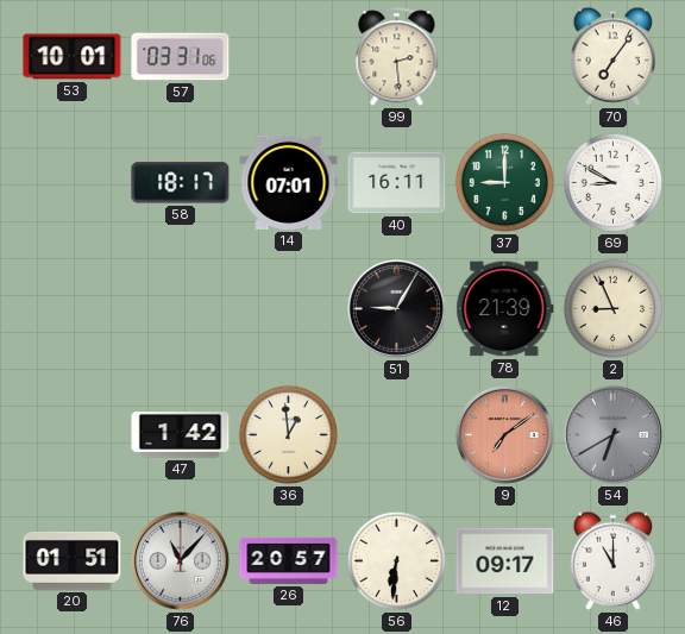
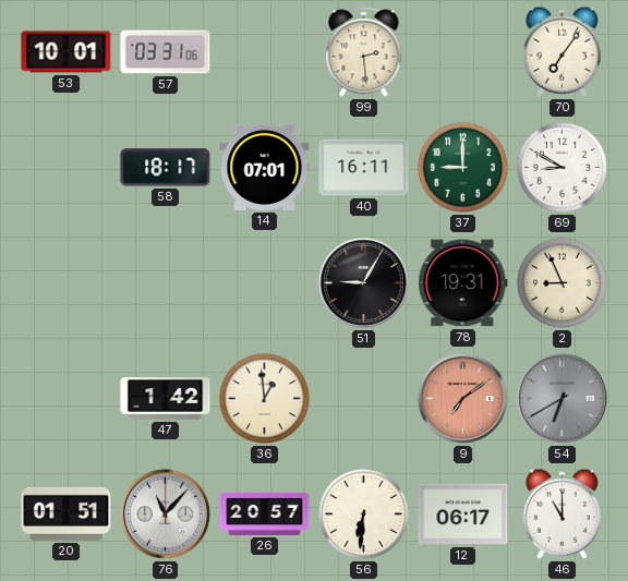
78: 21:39 -> 19:31 (463, 283)
12: 09:17 -> 06:17 (463, 515)
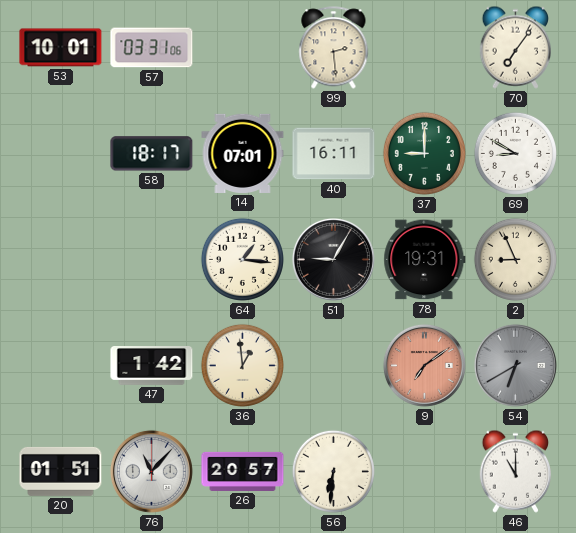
64: none -> 1:16 (242, 259)
12: 06:17 -> none (463, 515)
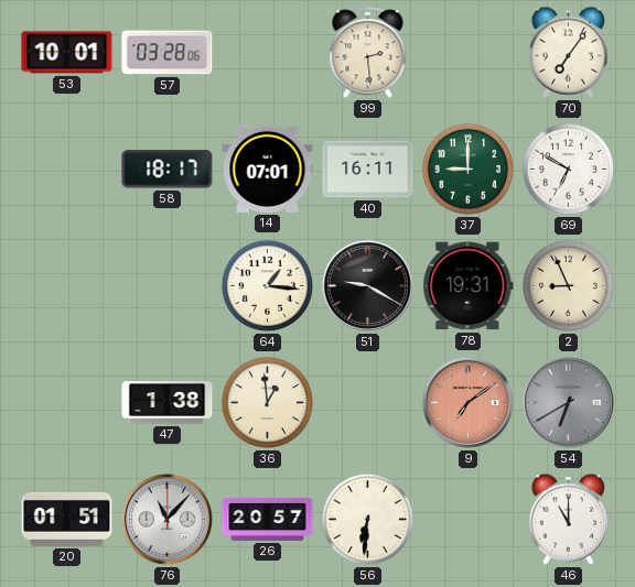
57: 03:31 -> 03:28 (168, 53)
69: 8:50 -> 6:50 (568, 169)
51: 9:05 -> 9:20 (367, 285)
47: 1:42 -> 1:38 (168, 403)
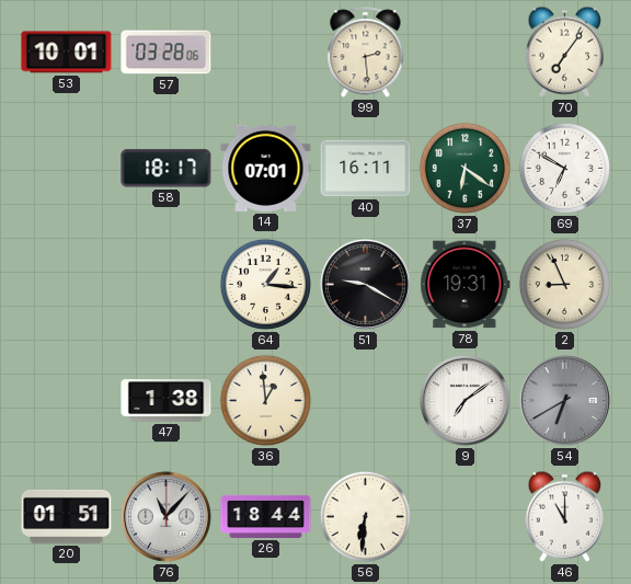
37: 9:00 -> 6:21 (464, 168)
9 dial: salmon -> white (464, 400)
26: 20:57 -> 18:44 (266, 516)
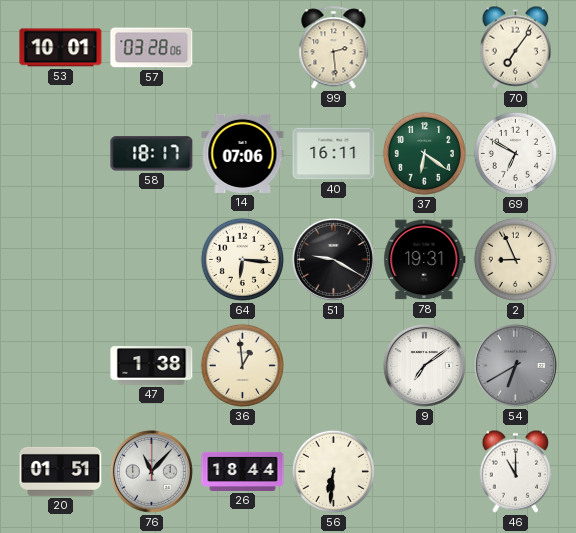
14: 07:01 -> 07:06 (243, 153)
64: 1:16 -> 6:16 (242, 259)
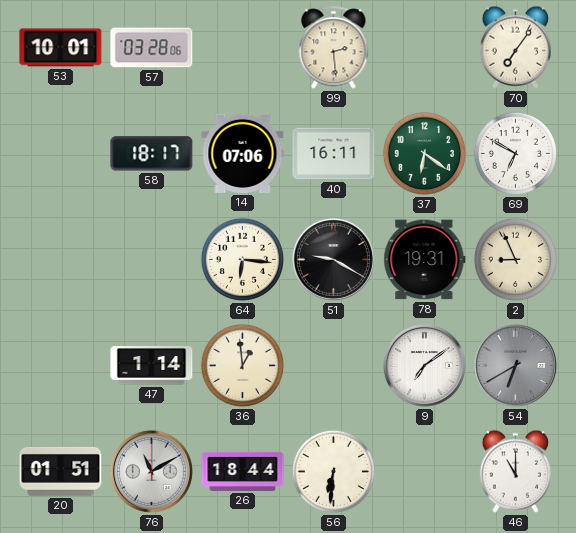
47: 1:38 -> 1:14 (152, 366)
76: 11:07 -> 11:10 (151, 471)
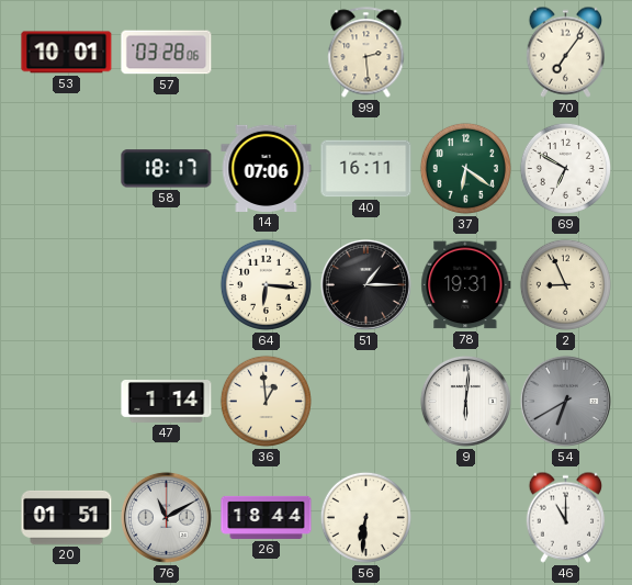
51: 9:20 -> 1:15 (365, 284)
9: 7:09 -> 6:01 (465, 401)
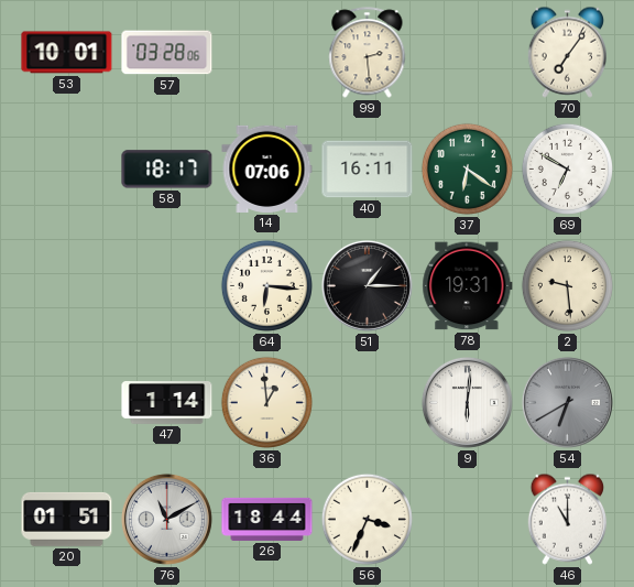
2: 8:56 -> 9:29 (567, 285)
56: 6:31 -> 3:34 (367, 519)
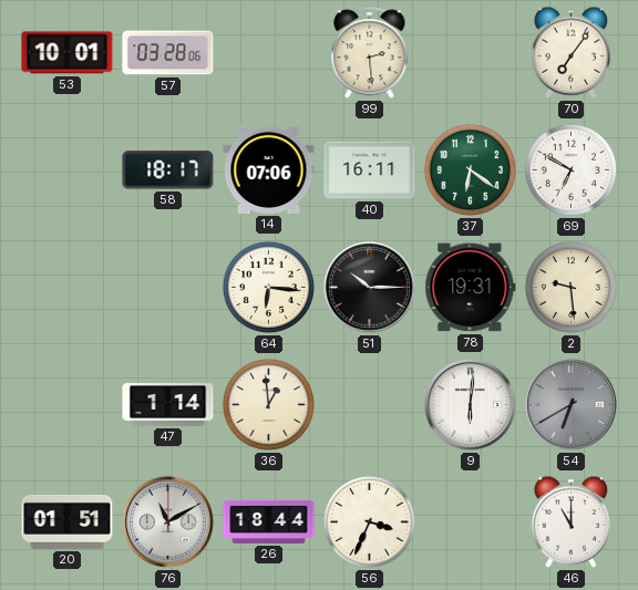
51: 1:15 -> 10:15 (369, 287)
